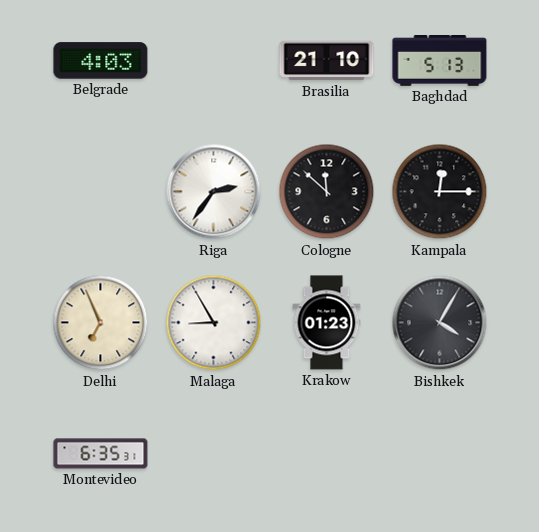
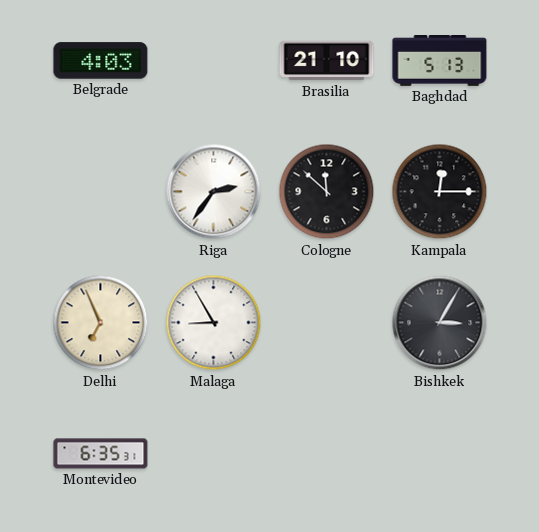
Krakow: 01:23 -> none (327, 323)
Bishkek: 4:05 -> 3:05 (440, 323)
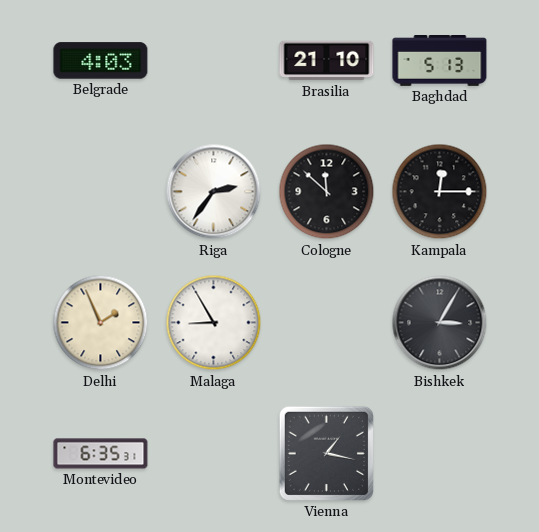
Delhi: 6:56 -> 1:56 (101, 323)
Vienna: none -> 1:17 (326, 453)
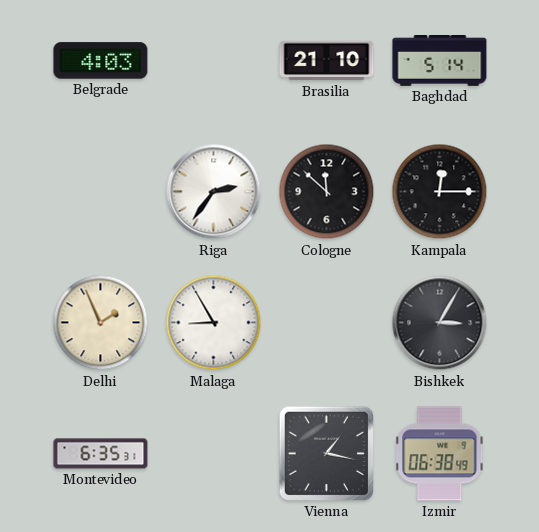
Baghdad: 5:13 -> 5:14 (440, 61)
Izmir: none -> 06:38 (440, 454)
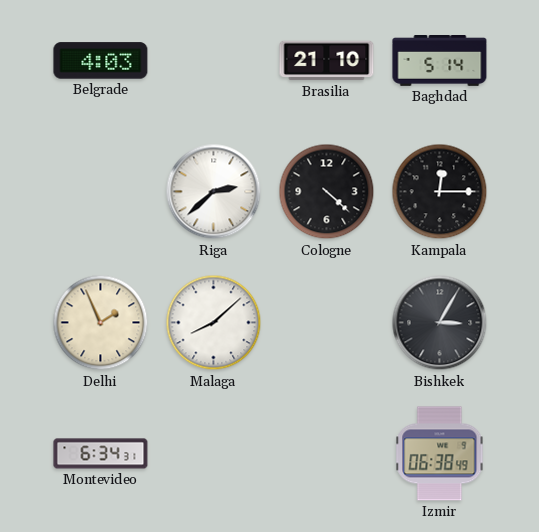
Riga: 2:36 -> 2:38 (214, 192)
Cologne: 11:52 -> 4:22 (327, 192)
Malaga: 8:55 -> 8:08 (214, 323)
Montevideo: 6:35 -> 6:34 (101, 454)
Vienna: 1:17 -> none (326, 453)
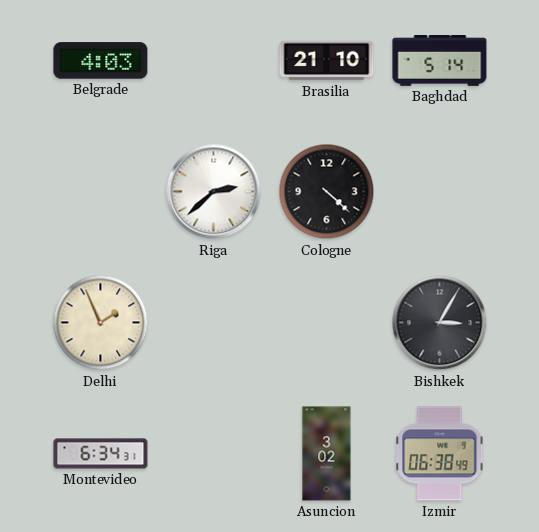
Kampala: 12:15 -> none (440, 192)
Malaga: 8:08 -> none (214, 323)
Asuncion: none -> 3:02 (327, 454)
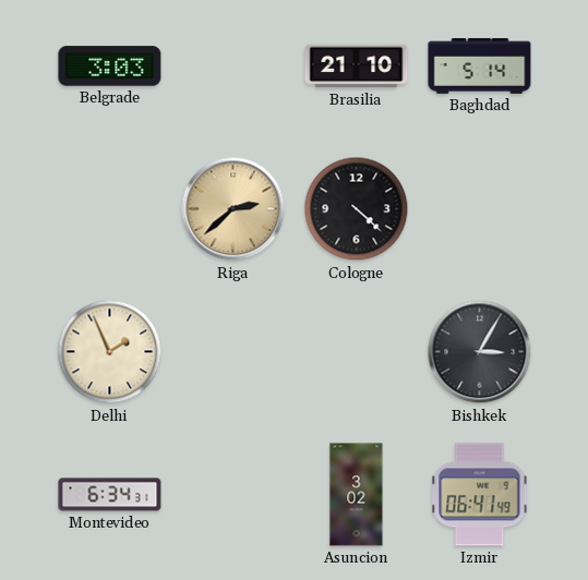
Belgrade: 4:03 -> 3:03 (110, 67)
Riga dial: white -> champagne (233, 209)
Izmir: 06:38 -> 06:41 (480, 495)
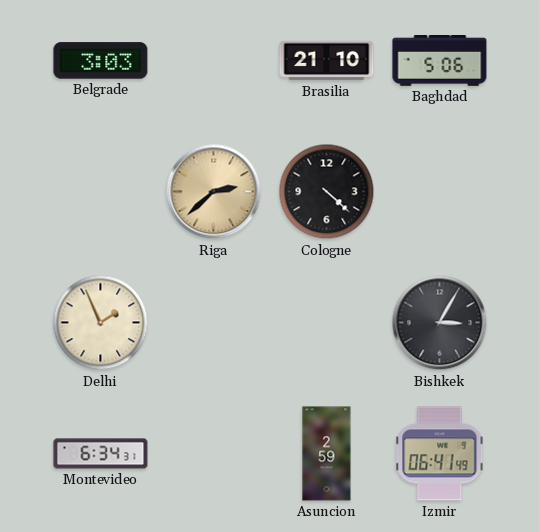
Baghdad: 5:14 -> 5:06 (440, 61)
Asuncion: 3:02 -> 2:59 (327, 454)
